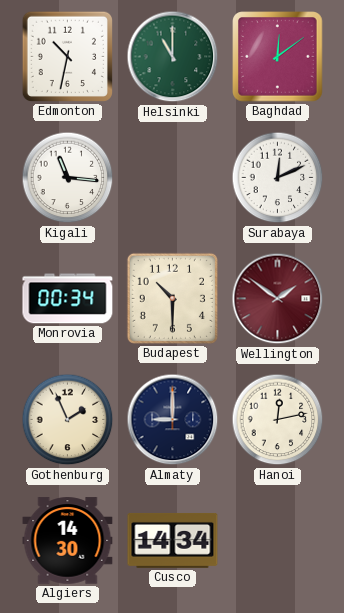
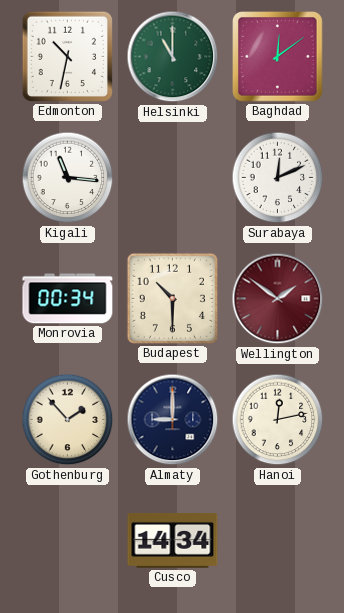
Gothenburg: 1:56 -> 1:53 (68, 420)
Algiers: 14:30 -> none (68, 541)
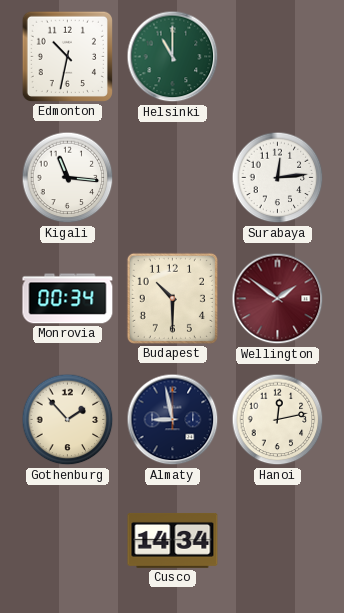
Baghdad: 12:09 -> none (278, 57)
Surabaya: 12:11 -> 12:14 (278, 178)
Almaty: 9:00 -> 8:58 (173, 420)
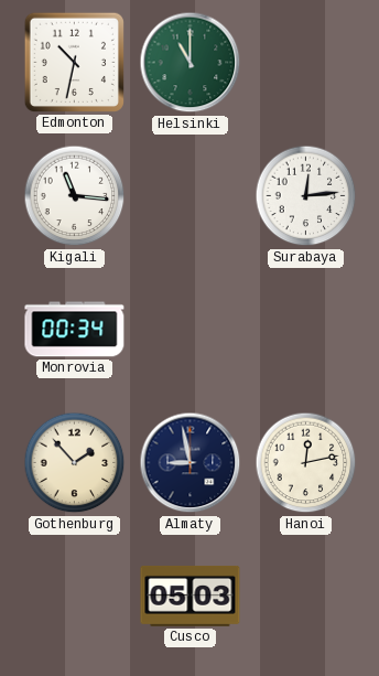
Budapest: 10:30 -> none (172, 298)
Wellington: 1:51 -> none (278, 299)
Cusco: 14:34 -> 05:03 (191, 595)
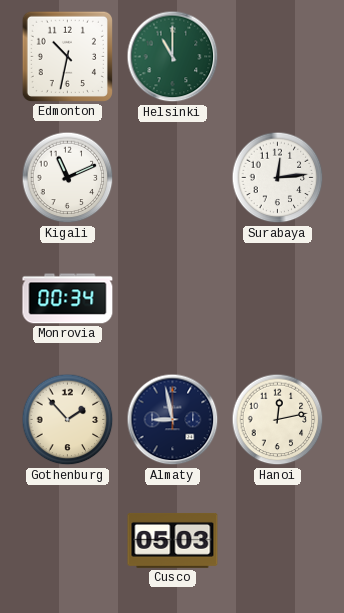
Kigali: 11:16 -> 11:11 (68, 178)
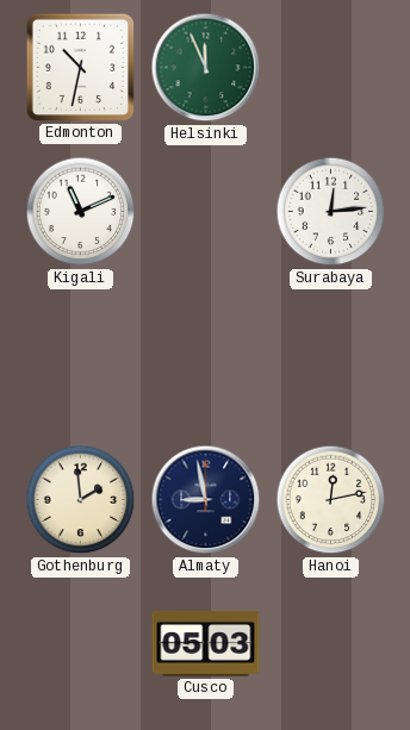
Helsinki: 11:00 -> 11:56 (206, 68)
Monrovia: 00:34 -> none (68, 299)
Gothenburg: 1:53 -> 1:59 (81, 500)
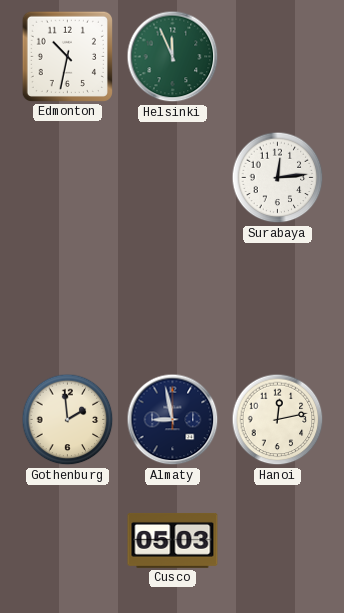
Kigali: 11:11 -> none (81, 212)
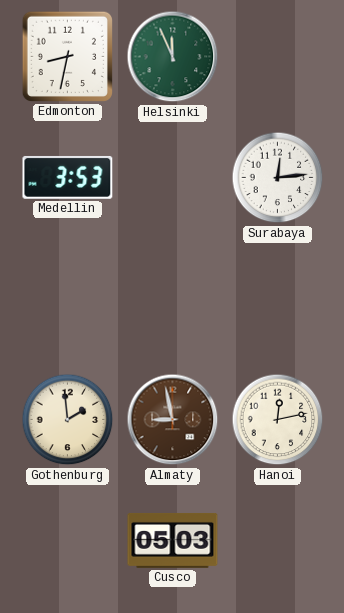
Edmonton: 10:32 -> 8:32 (67, 56)
Medellin: none -> 3:53 (68, 177)
Almaty dial: navy -> brown (173, 420)
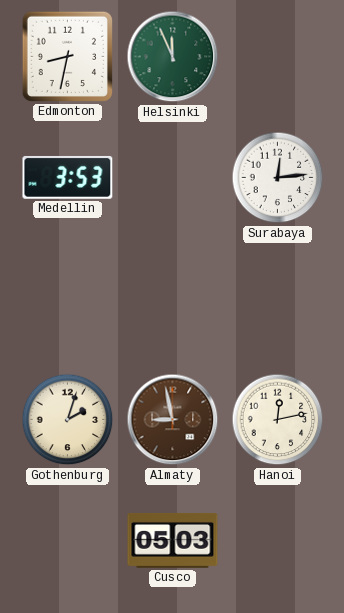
Gothenburg: 1:59 -> 2:03 (68, 420)
